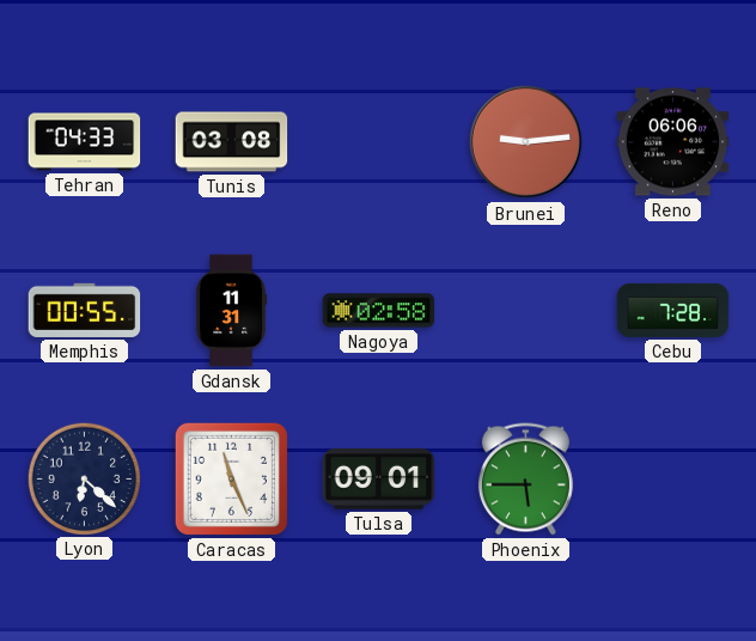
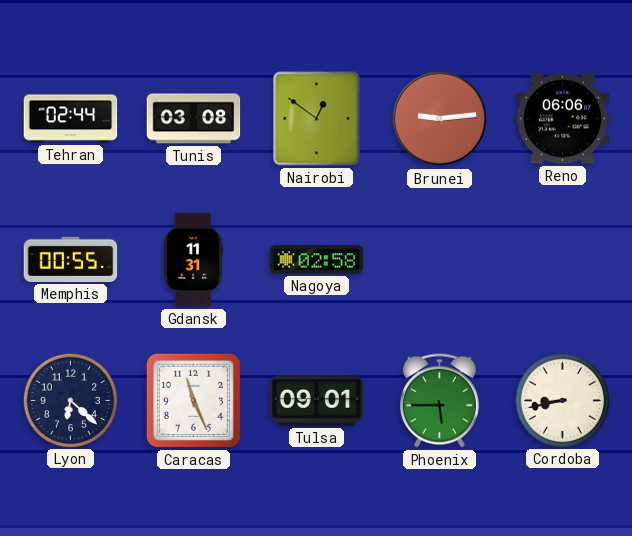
Tehran: 04:33 -> 02:44 (71, 119)
Nairobi: none -> 12:51 (317, 119)
Cebu: 7:28 -> none (673, 310)
Cordoba: none -> 8:43 (562, 400)
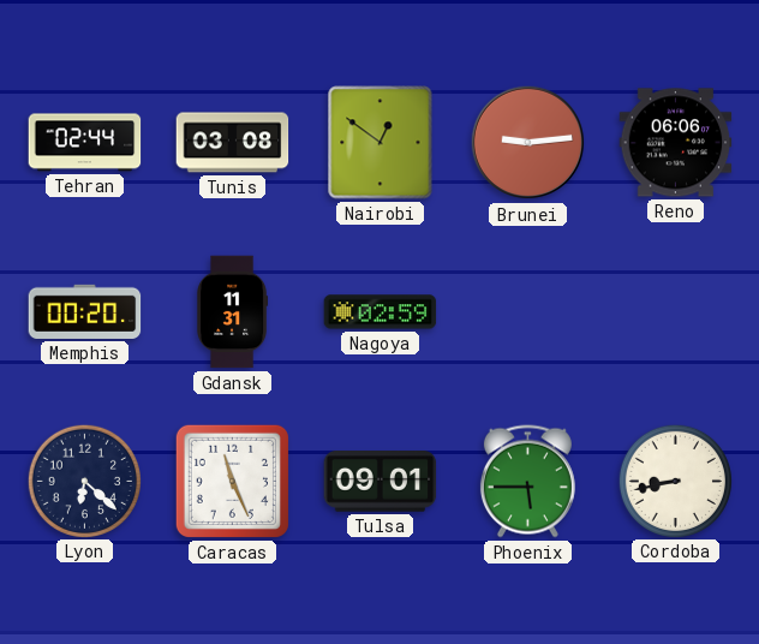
Memphis: 00:55 -> 00:20 (85, 311)
Nagoya: 02:58 -> 02:59 (381, 312)
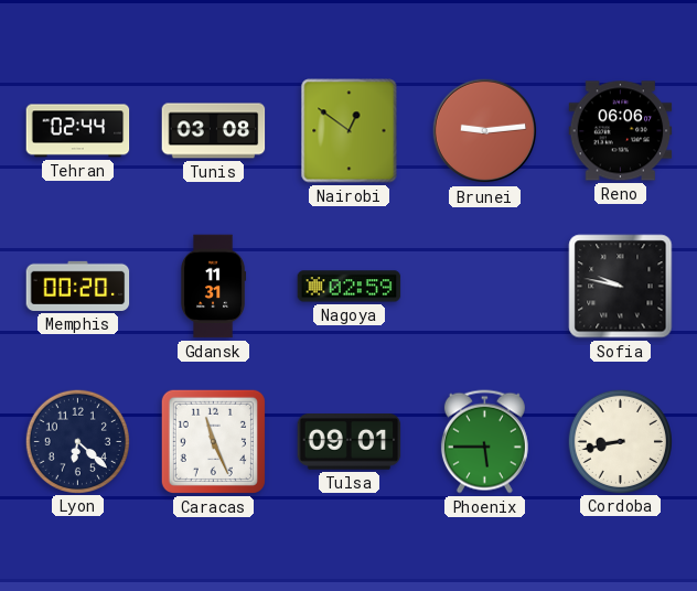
Sofia: none -> 9:47 (621, 287)
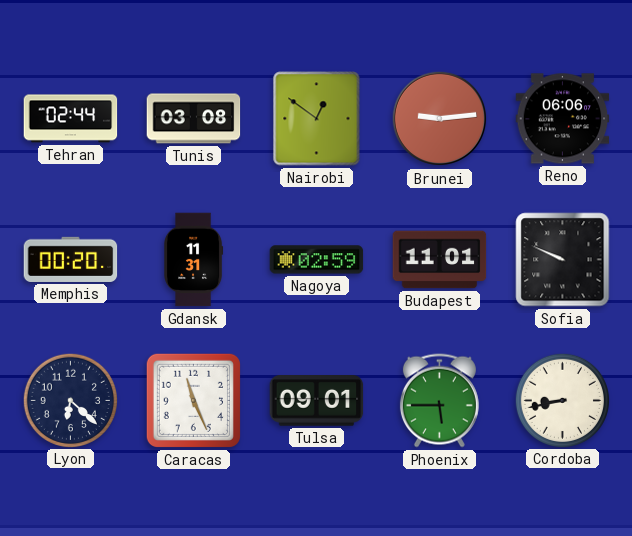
Budapest: none -> 11:01 (440, 260)
Sofia: 9:47 -> 9:49 (563, 260)
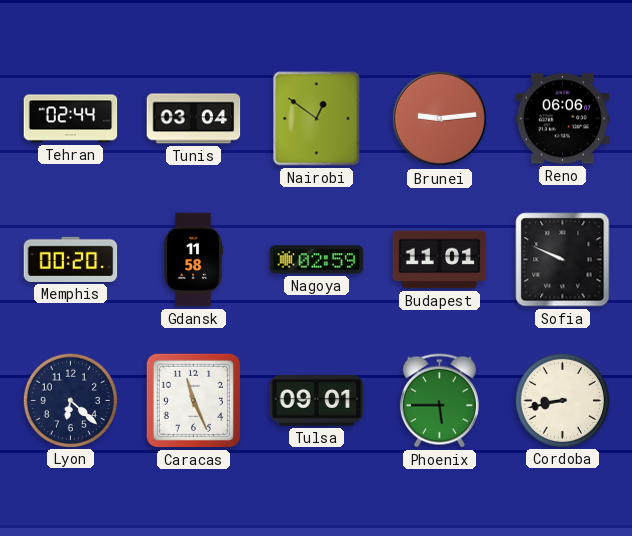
Tunis: 03:08 -> 03:04 (194, 119)
Gdansk: 11:31 -> 11:58 (194, 260)
